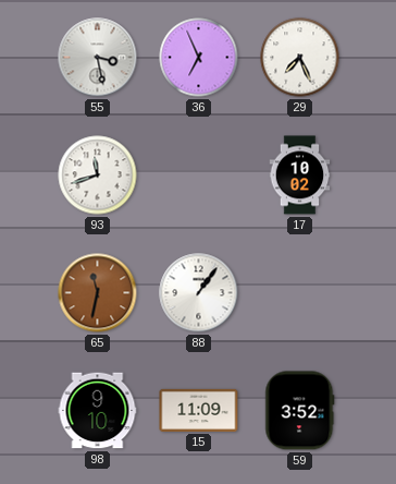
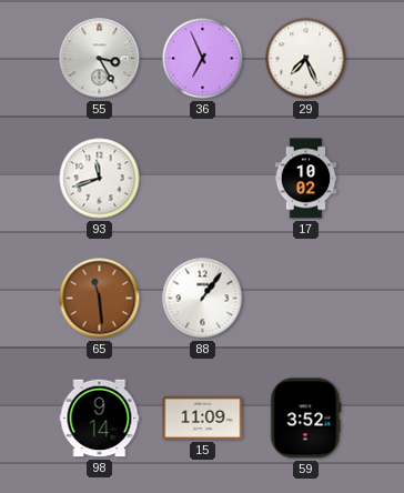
55: 3:28 -> 3:25 (100, 59)
65: 11:32 -> 11:29 (100, 299)
98: 9:10 -> 9:14 (100, 419)
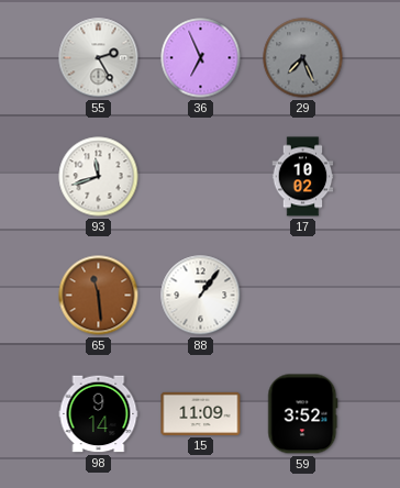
55: 3:25 -> 2:25 (99, 58)
29 dial: white -> grey (303, 58)
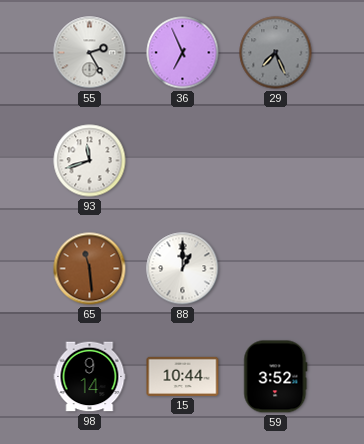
17: 10:02 -> none (303, 177)
88: 1:06 -> 1:00 (183, 269)
15: 11:09 -> 10:44 (183, 376)
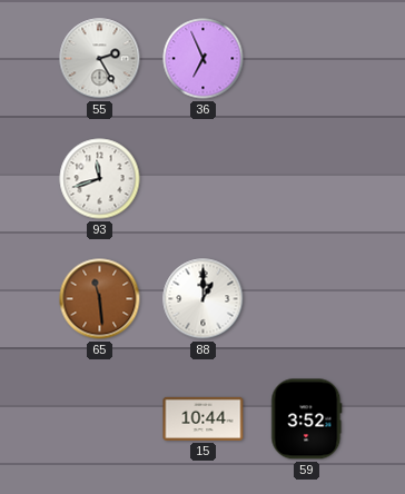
29: 7:26 -> none (276, 53)
98: 9:14 -> none (90, 377)
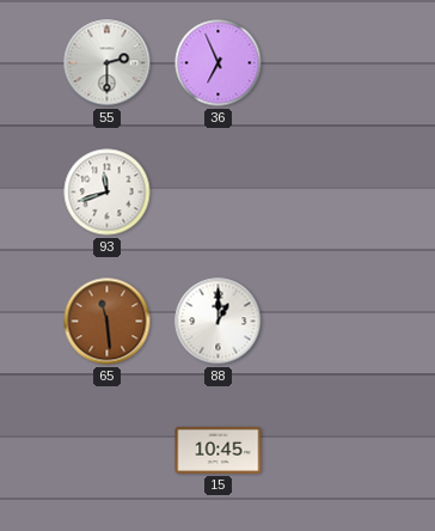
55: 2:25 -> 2:30 (108, 63)
15: 10:44 -> 10:45 (219, 450)
59: 3:52 -> none (307, 419)
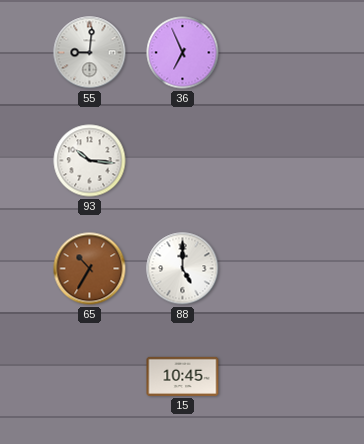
55: 2:30 -> 9:01 (90, 53)
93: 11:42 -> 10:16 (90, 161)
65: 11:29 -> 10:35 (90, 269)
88: 1:00 -> 5:00 (183, 269)
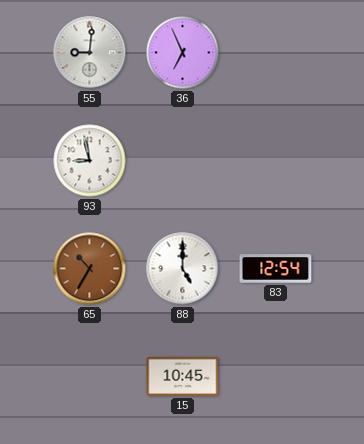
93: 10:16 -> 8:58 (90, 161)
83: none -> 12:54 (276, 269)
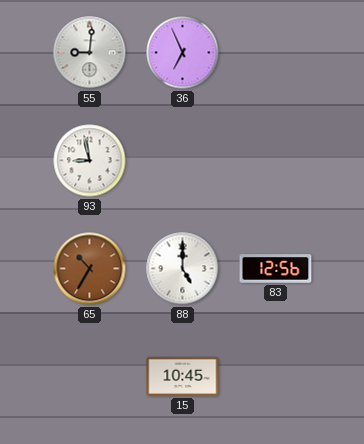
83: 12:54 -> 12:56 (276, 269)
